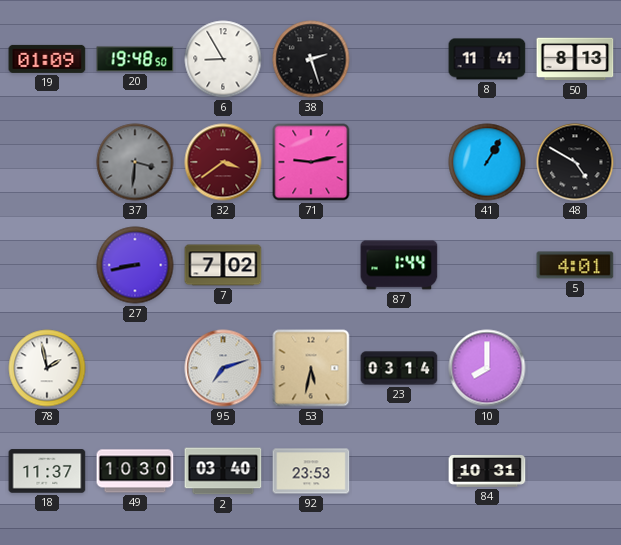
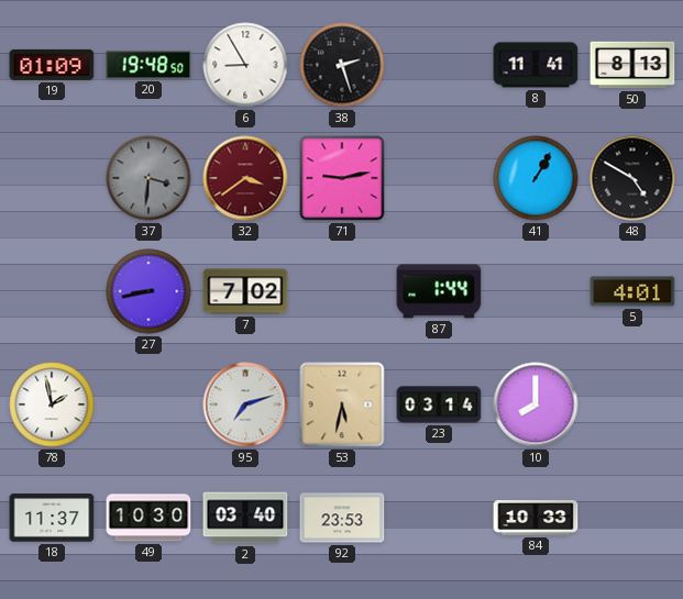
84: 10:31 -> 10:33 (536, 519)
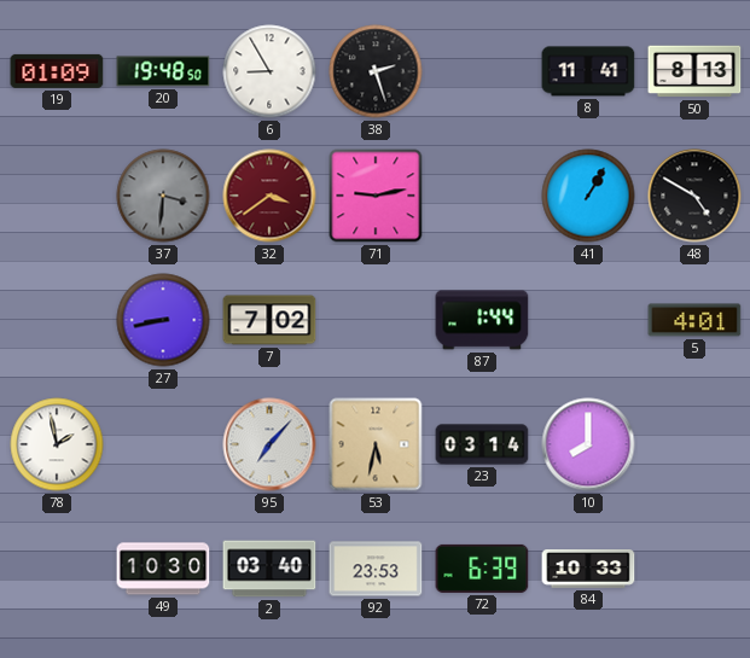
95: 7:12 -> 7:07 (269, 444)
18: 11:37 -> none (52, 518)
72: none -> 6:39 (482, 569)
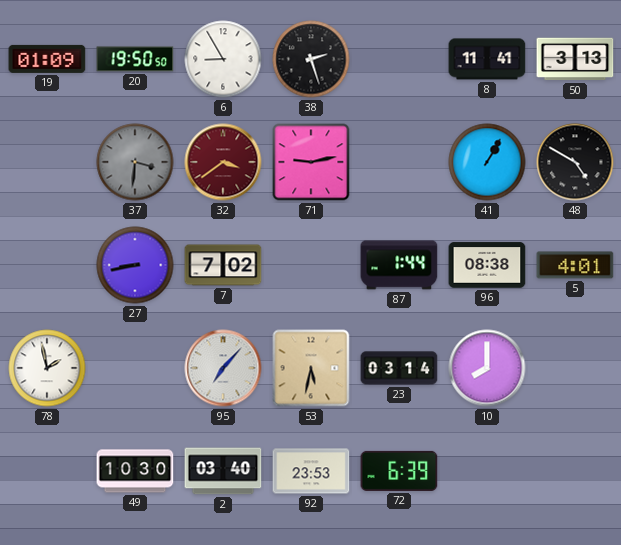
20: 19:48 -> 19:50 (135, 59)
50: 8:13 -> 3:13 (575, 59)
96: none -> 08:38 (487, 265)
84: 10:33 -> none (588, 570)
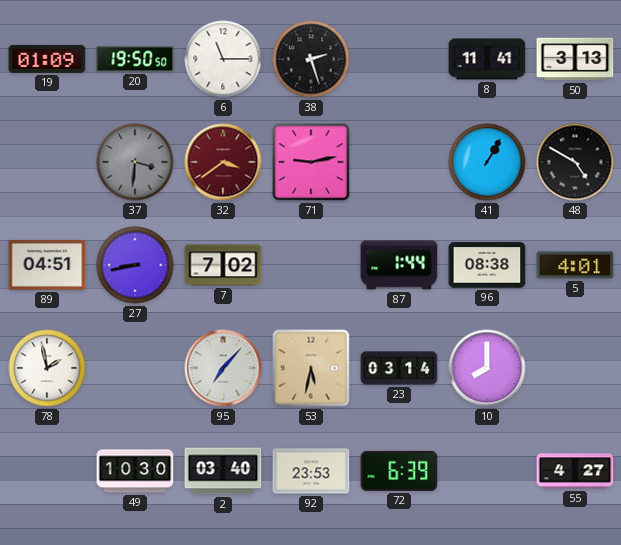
6: 8:55 -> 11:15 (223, 59)
89: none -> 04:51 (47, 265)
55: none -> 4:27 (575, 471)
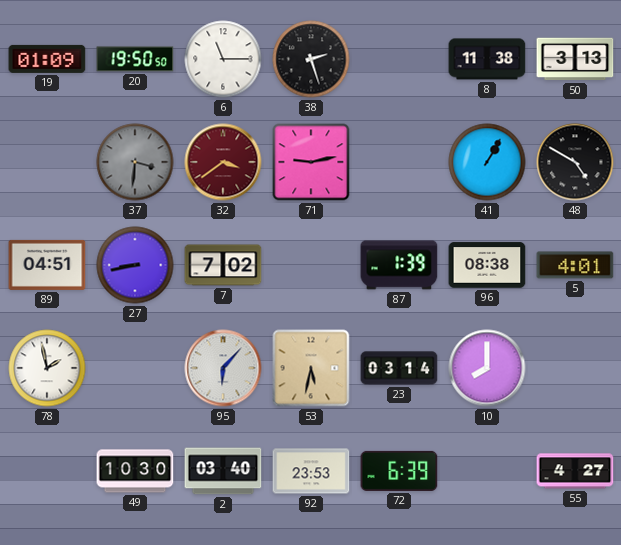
8: 11:41 -> 11:38 (487, 59)
87: 1:44 -> 1:39 (399, 265)
95: 7:07 -> 6:07 (223, 368)
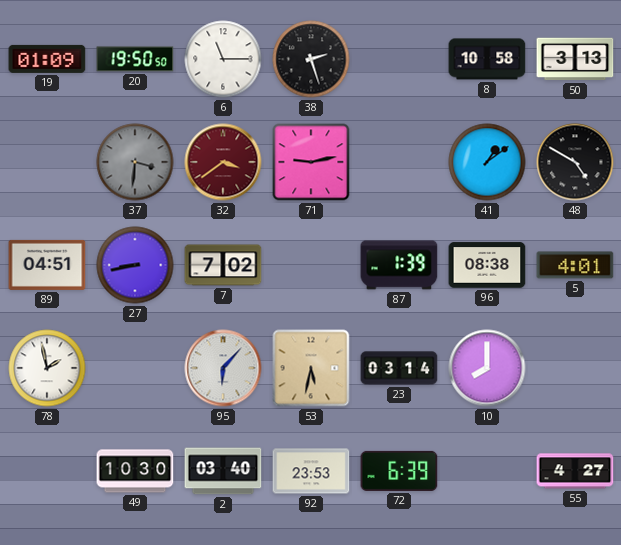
8: 11:38 -> 10:58 (487, 59)
41: 1:05 -> 1:09 (487, 162)
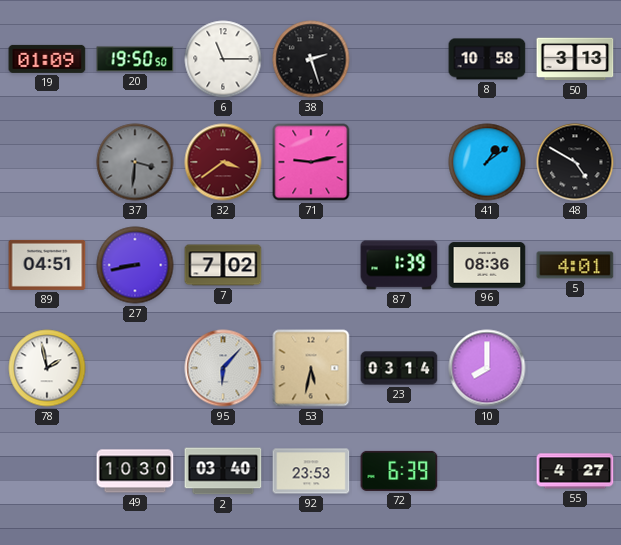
96: 08:38 -> 08:36 (487, 265)
